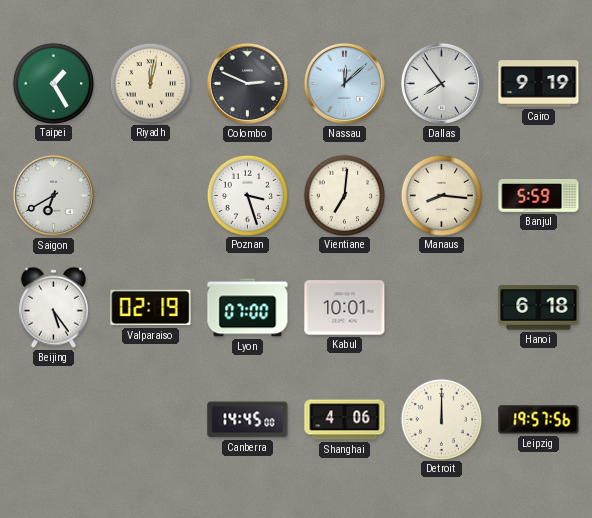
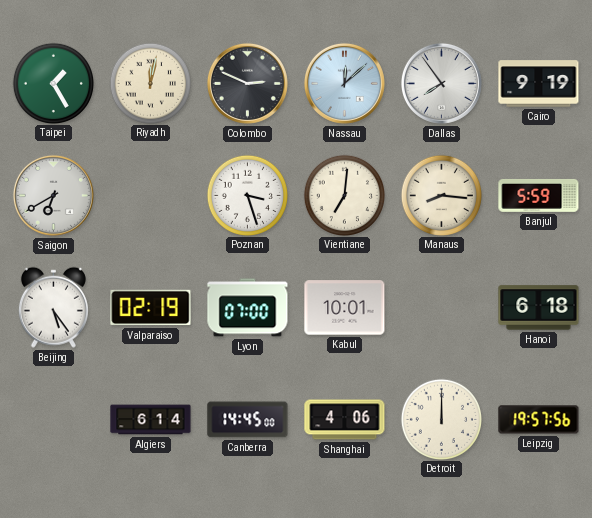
Algiers: none -> 6:14 (151, 420)
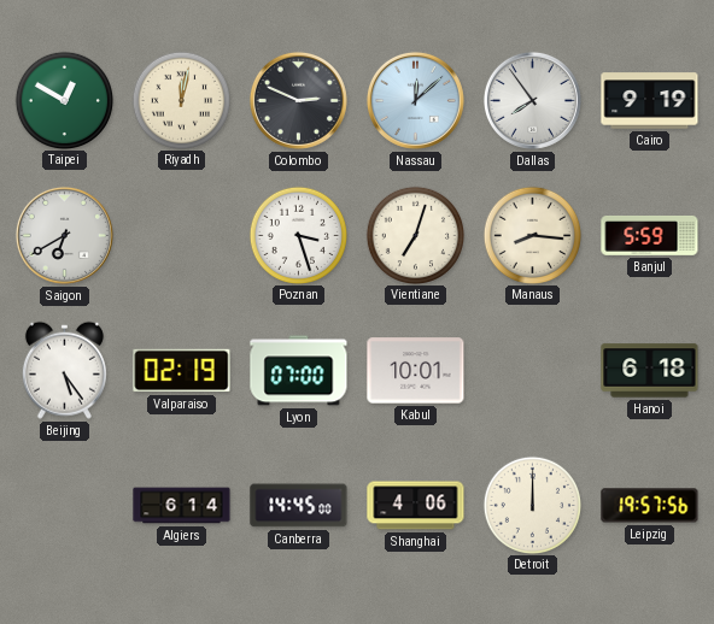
Taipei: 1:25 -> 12:50 (64, 100)
Vientiane: 7:01 -> 7:03 (415, 235)
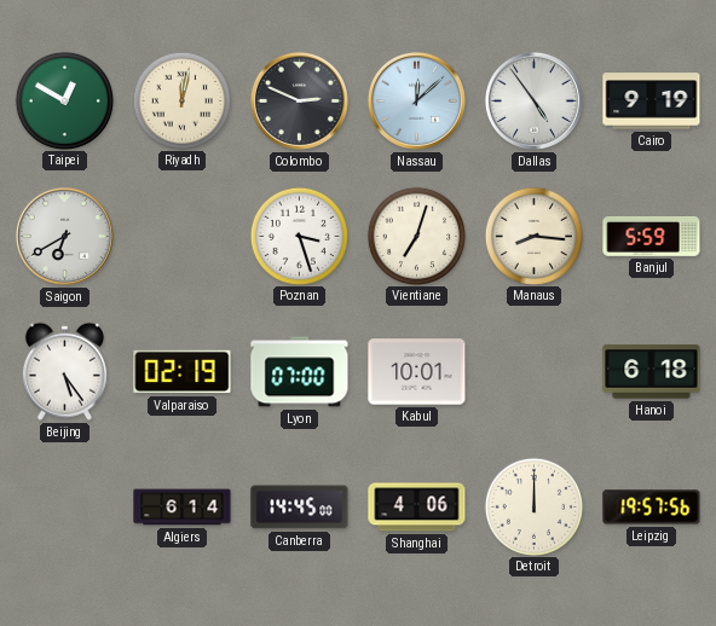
Dallas: 7:54 -> 4:54 (533, 100)
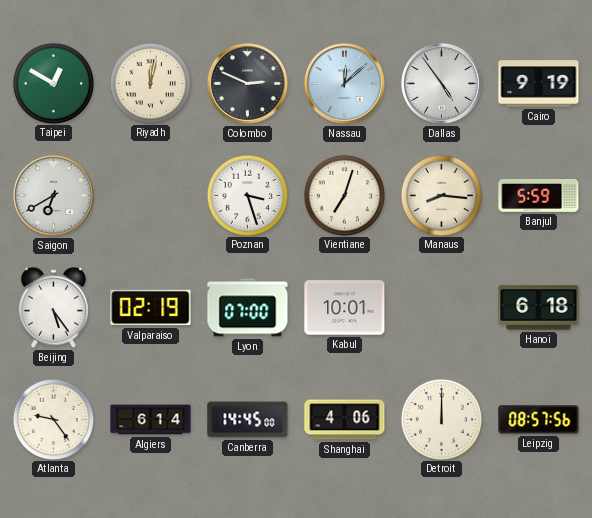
Atlanta: none -> 9:24 (53, 419)
Leipzig: 19:57 -> 08:57 (539, 420)
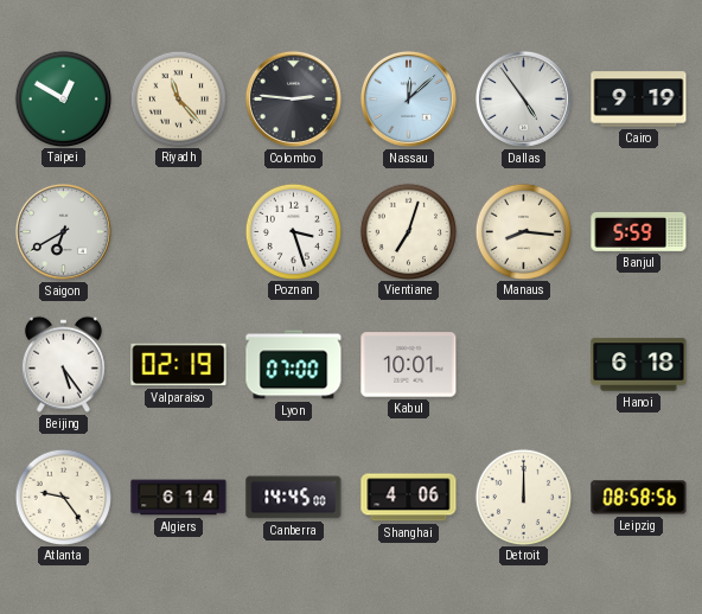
Riyadh: 12:02 -> 11:23 (178, 98)
Colombo: 2:49 -> 2:46 (293, 98)
Leipzig: 08:57 -> 08:58 (639, 498)
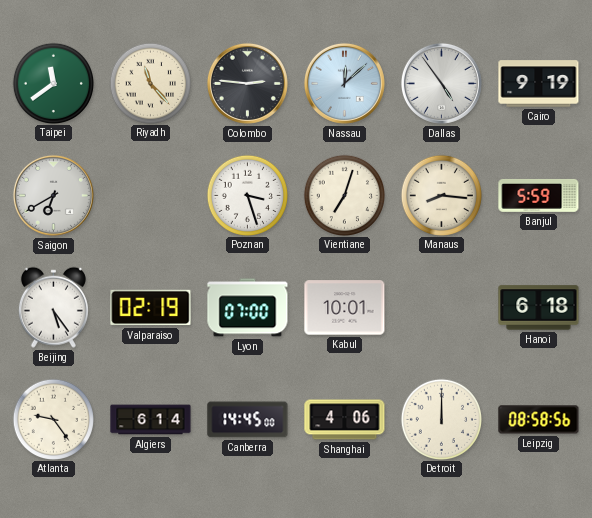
Taipei: 12:50 -> 11:39 (53, 83)
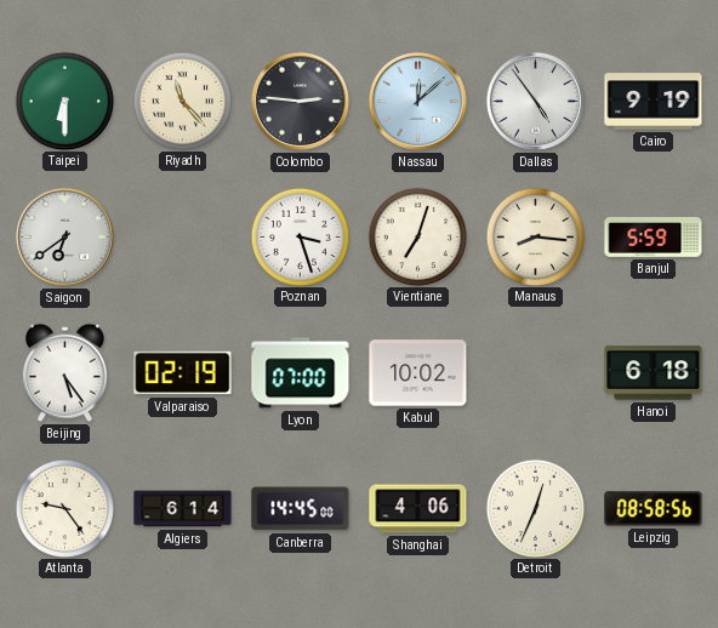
Taipei: 11:39 -> 6:30 (64, 101)
Saigon: 6:40 -> 6:39 (64, 236)
Kabul: 10:01 -> 10:02 (418, 373)
Detroit: 12:00 -> 12:34 (535, 508)
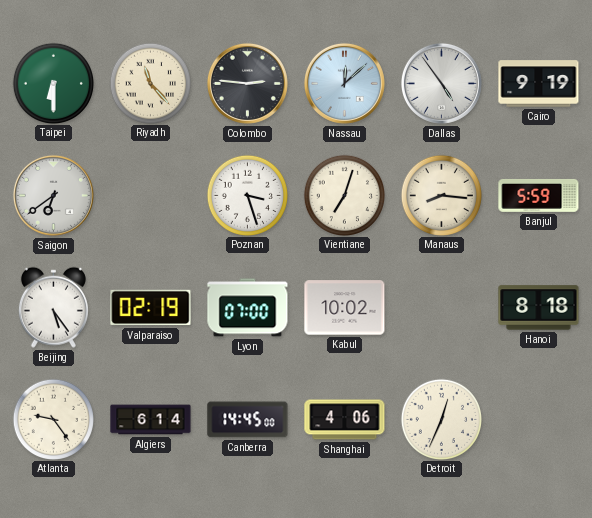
Hanoi: 6:18 -> 8:18 (539, 308)
Leipzig: 08:58 -> none (654, 509)
